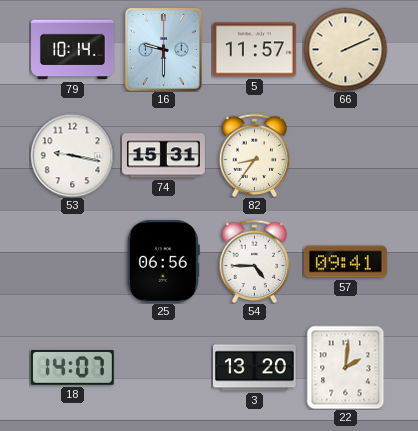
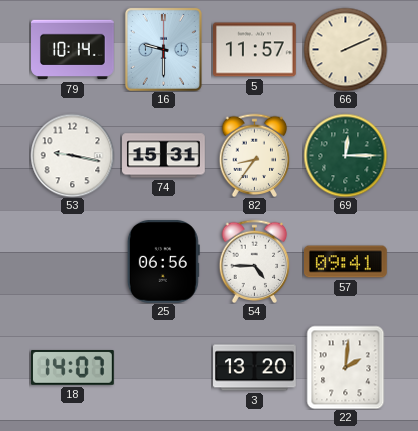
69: none -> 12:15 (345, 155)
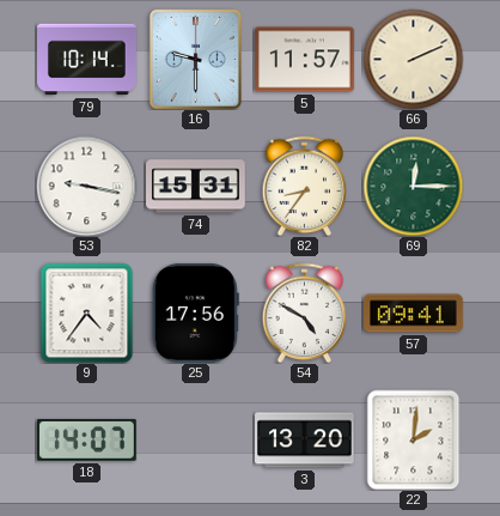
9: none -> 4:36 (87, 312)
25: 06:56 -> 17:56 (195, 314)
54: 4:45 -> 4:50 (305, 312)
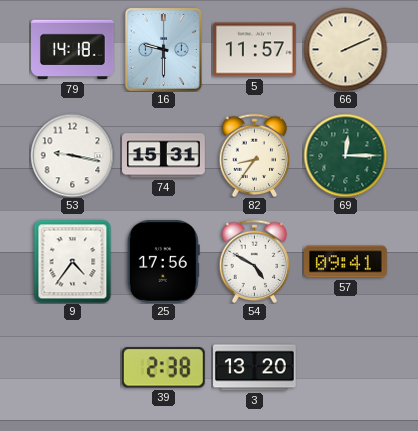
79: 10:14 -> 14:18 (73, 50)
18: 14:07 -> none (86, 439)
39: none -> 2:38 (163, 368)
22: 2:01 -> none (414, 439)
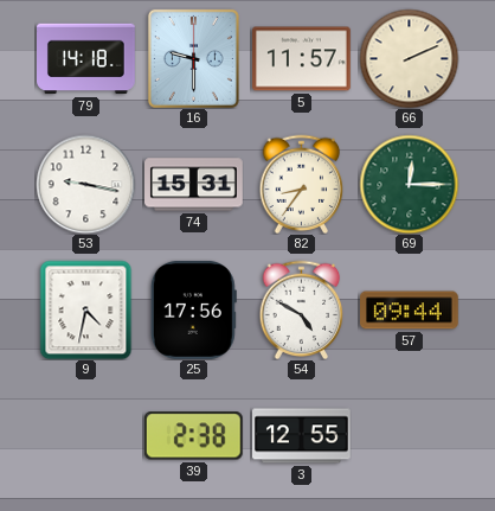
9: 4:36 -> 4:32 (86, 309)
57: 09:41 -> 09:44 (410, 311)
3: 13:20 -> 12:55 (302, 436)
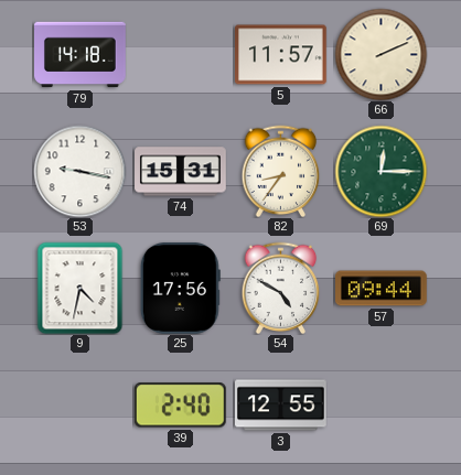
16: 9:30 -> none (193, 58)
39: 2:38 -> 2:40 (180, 406)
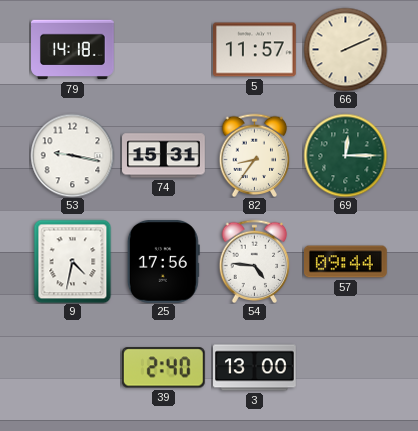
54: 4:50 -> 4:46 (255, 261)
3: 12:55 -> 13:00 (255, 368)
